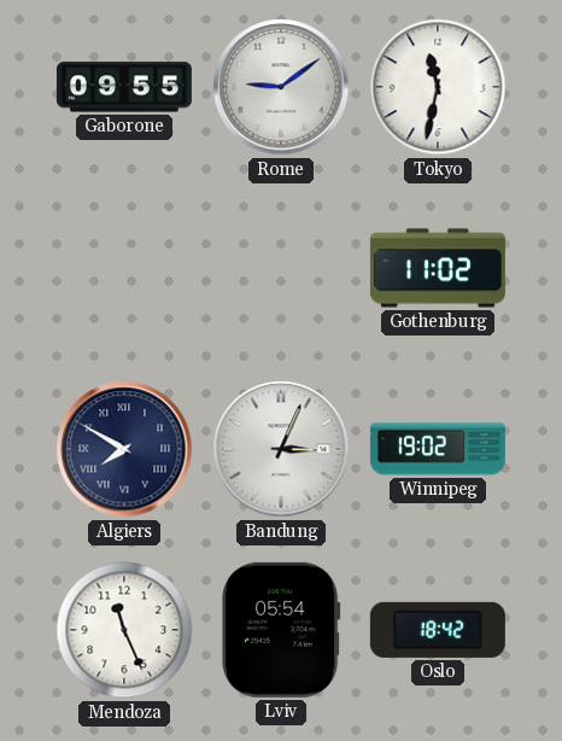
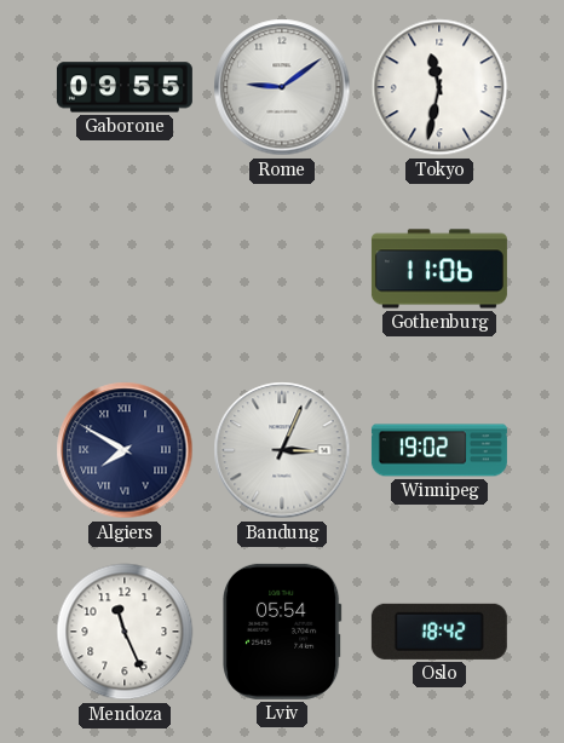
Gothenburg: 11:02 -> 11:06 (439, 269)
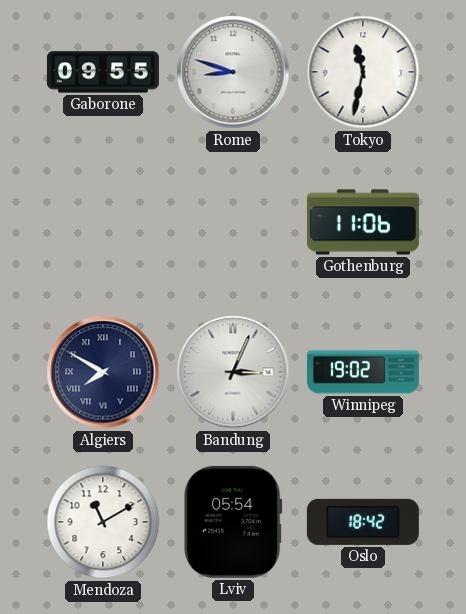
Rome: 9:09 -> 8:48 (233, 72)
Mendoza: 11:26 -> 11:10 (103, 522)
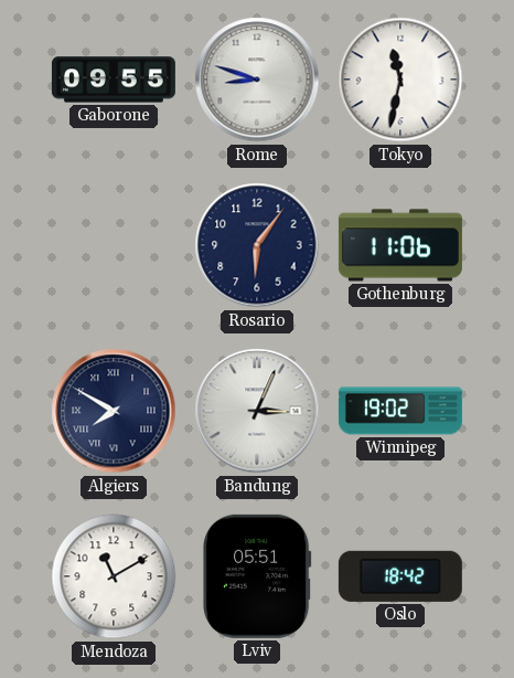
Rosario: none -> 6:06 (257, 245)
Lviv: 05:54 -> 05:51 (258, 576)
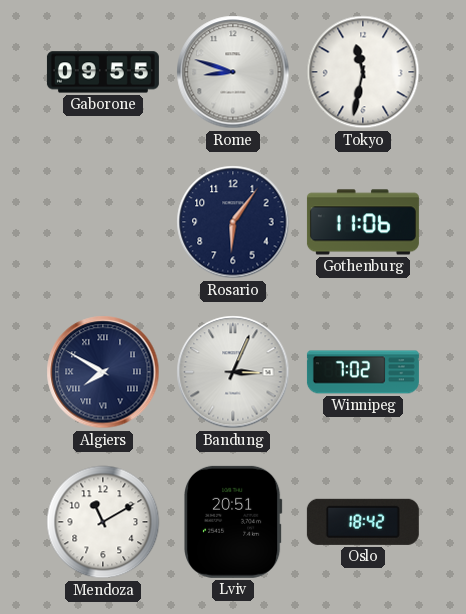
Winnipeg: 19:02 -> 7:02 (363, 372)
Lviv: 05:51 -> 20:51 (234, 522)
